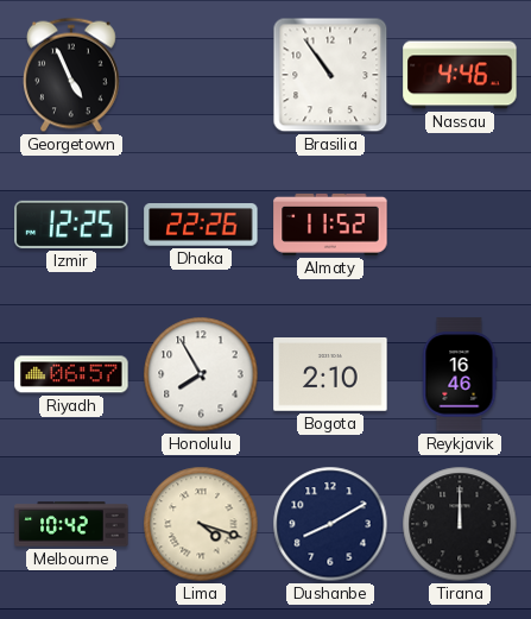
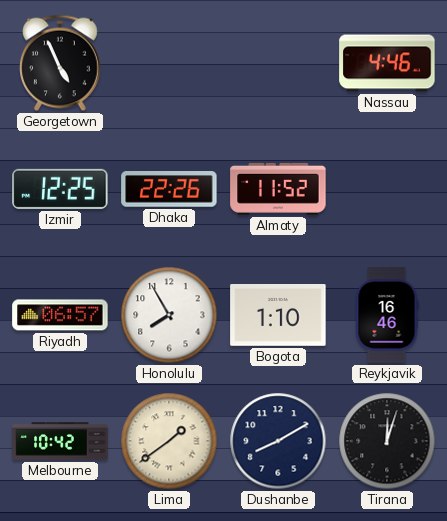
Brasilia: 10:54 -> none (330, 75)
Bogota: 2:10 -> 1:10 (278, 315)
Lima: 4:18 -> 1:39 (169, 441)
Tirana: 12:00 -> 12:03 (387, 441)
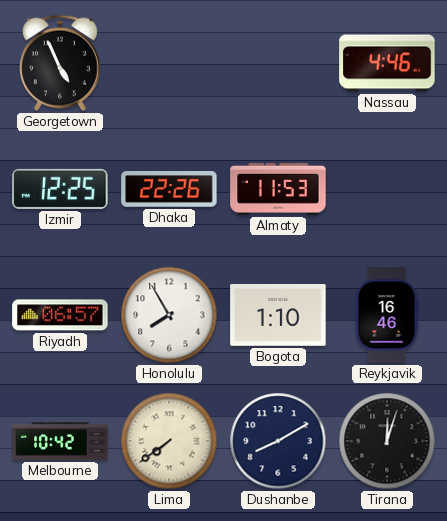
Almaty: 11:52 -> 11:53 (278, 189)
Lima: 1:39 -> 7:39 (169, 441)
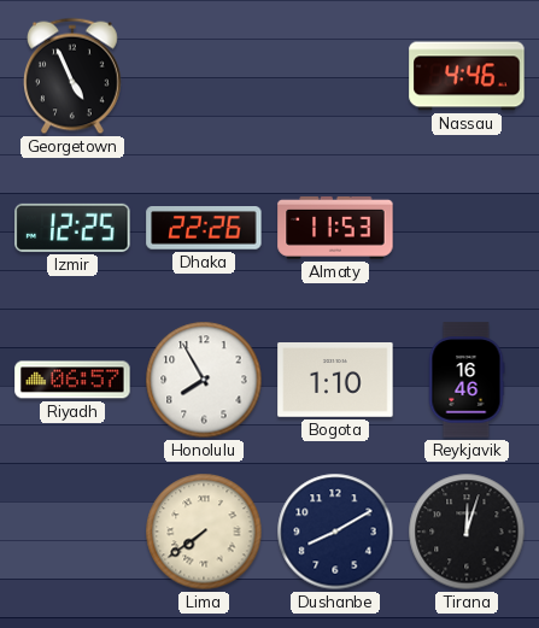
Melbourne: 10:42 -> none (60, 441)
